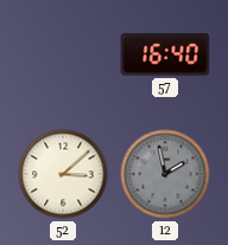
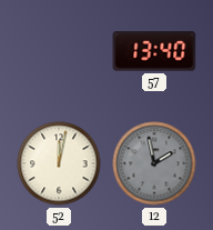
57: 16:40 -> 13:40 (154, 51)
52: 3:08 -> 12:02 (59, 163)
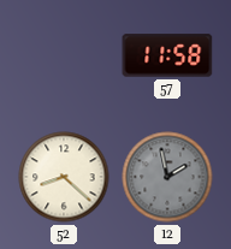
57: 13:40 -> 11:58 (167, 55)
52: 12:02 -> 8:22 (64, 177)
